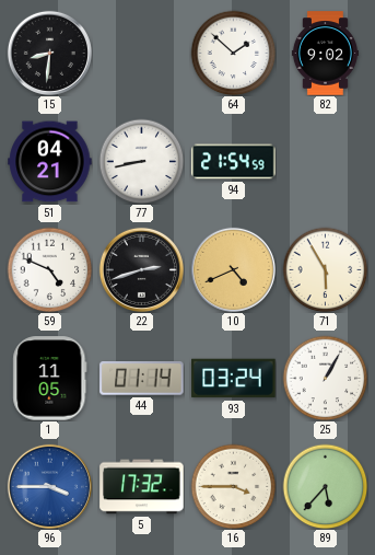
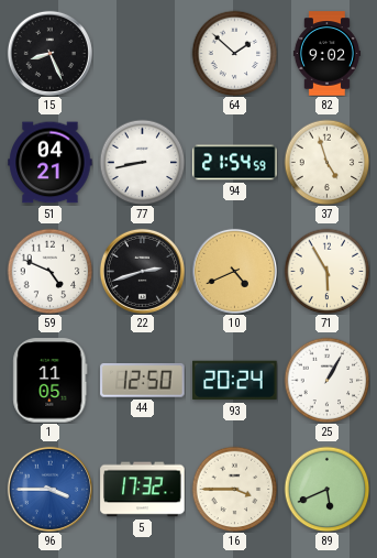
15: 8:31 -> 8:26 (49, 53)
37: none -> 4:57 (326, 162)
44: 01:14 -> 12:50 (143, 381)
93: 03:24 -> 20:24 (235, 381)
89: 5:37 -> 5:41 (326, 489)
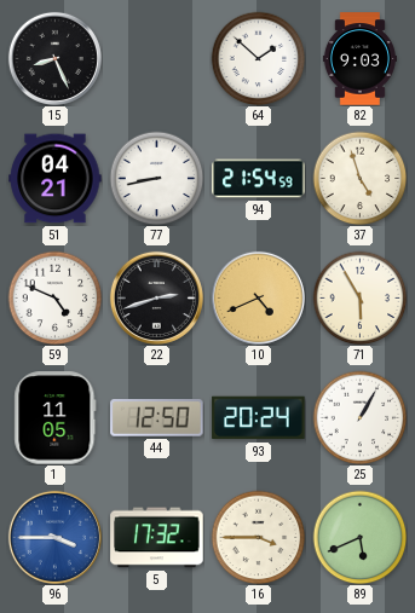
82: 9:02 -> 9:03 (359, 59)
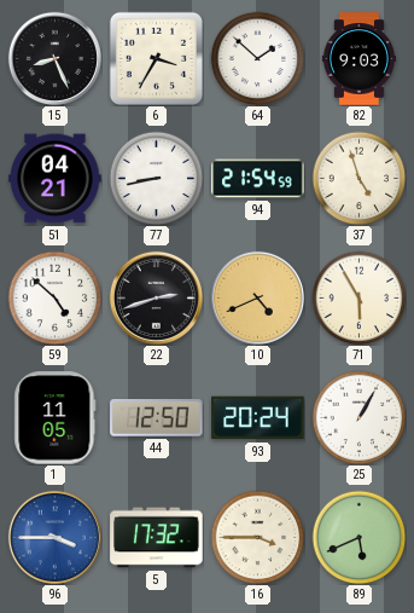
6: none -> 3:35 (156, 58)
59: 4:49 -> 4:52 (54, 297)
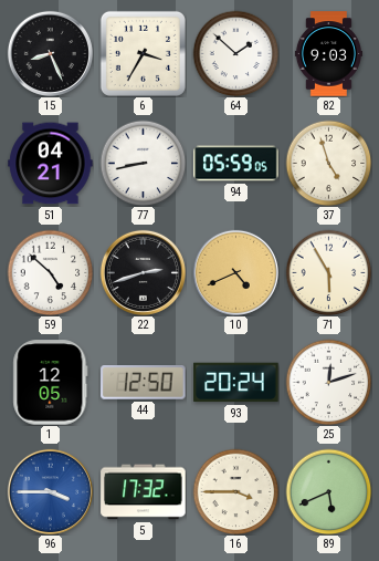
94: 21:54 -> 05:59 (236, 164)
1: 11:05 -> 12:05 (51, 383)
25: 1:05 -> 12:12 (328, 382)
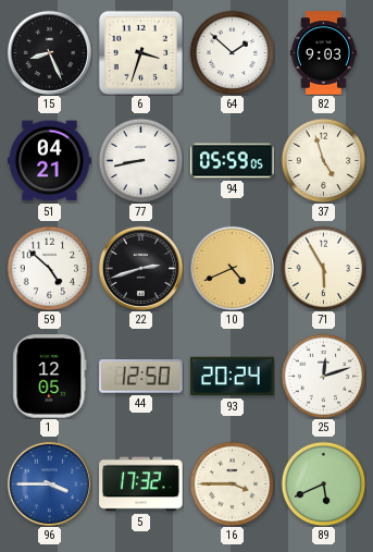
6: 3:35 -> 3:33 (140, 52)
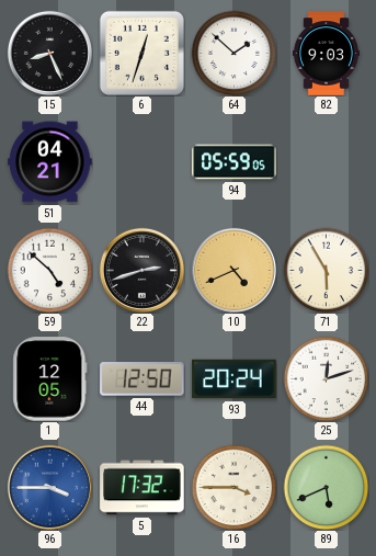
6: 3:33 -> 12:33 (141, 53)
77: 8:43 -> none (140, 160)
37: 4:57 -> none (323, 160)
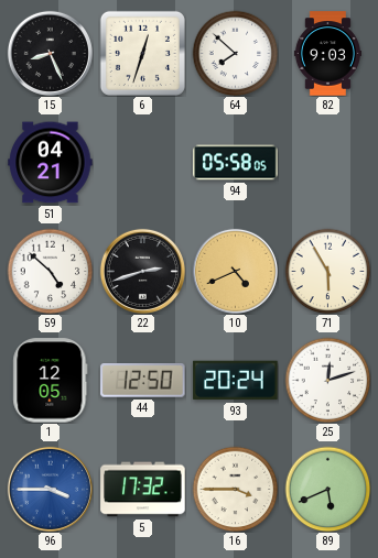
64: 1:52 -> 7:52 (235, 53)
94: 05:59 -> 05:58 (236, 163)
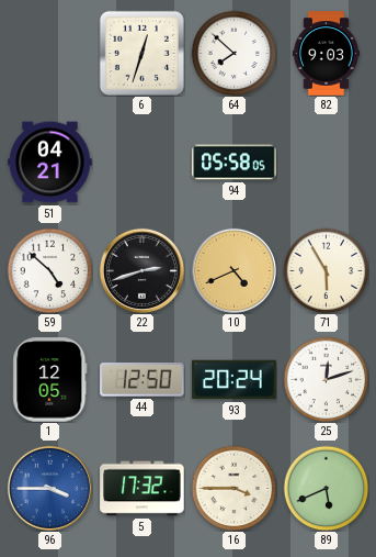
15: 8:26 -> none (50, 53)
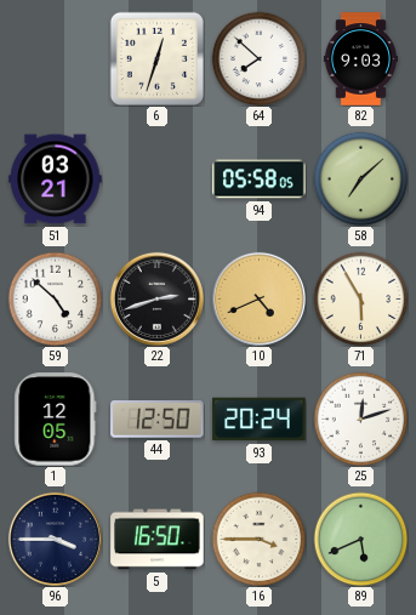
51: 04:21 -> 03:21 (56, 180)
58: none -> 7:08 (360, 178)
96 dial: blue -> navy (55, 539)
5: 17:32 -> 16:50 (158, 540)
